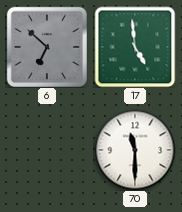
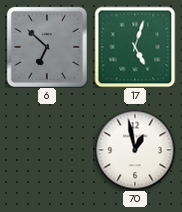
17: 4:59 -> 5:03 (135, 47)
70: 11:30 -> 12:58 (135, 150)
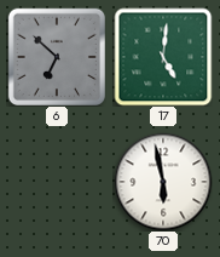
17: 5:03 -> 5:01 (163, 57)
70: 12:58 -> 5:58 (163, 182)
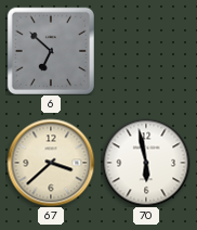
17: 5:01 -> none (163, 57)
67: none -> 3:38 (51, 163)
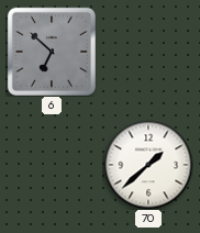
67: 3:38 -> none (51, 163)
70: 5:58 -> 1:38 (148, 165)
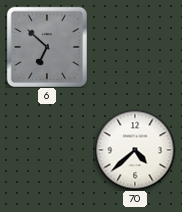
70: 1:38 -> 4:38 (135, 150)
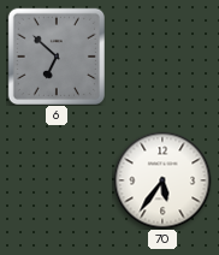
70: 4:38 -> 5:36 (162, 180)
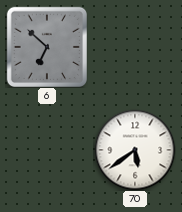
70: 5:36 -> 5:39 (135, 150)
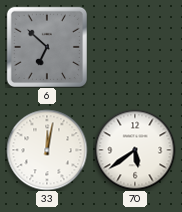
33: none -> 12:02 (47, 150)
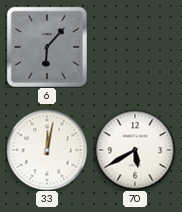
6: 6:52 -> 6:07 (47, 47)
70: 5:39 -> 5:40 (135, 150)
